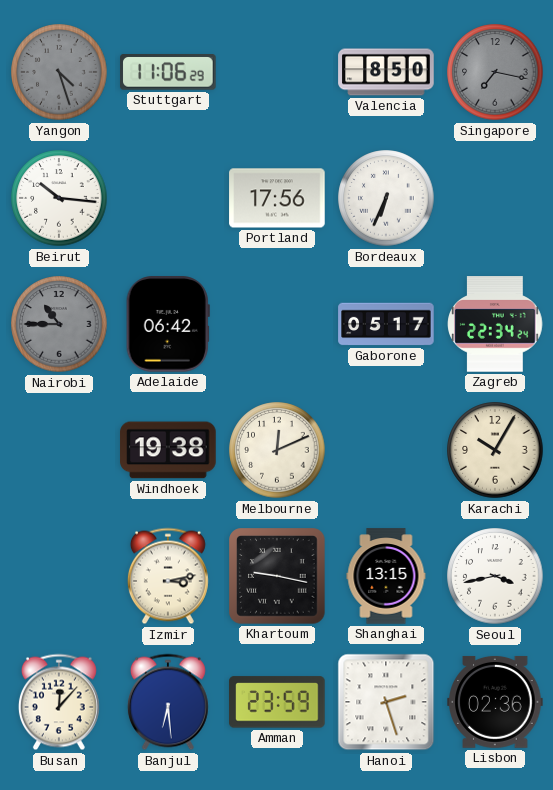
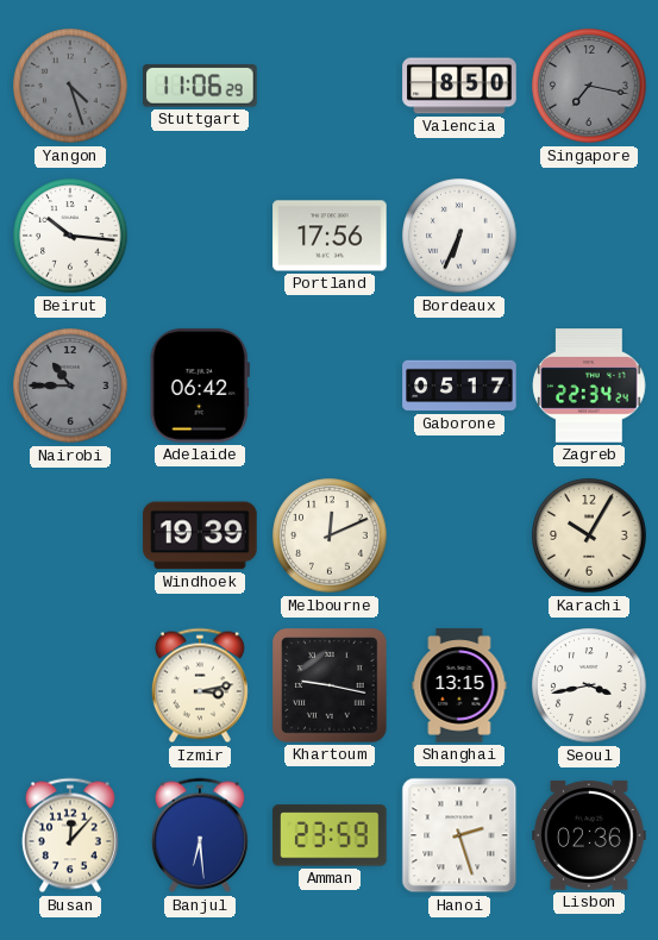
Windhoek: 19:38 -> 19:39 (200, 535)
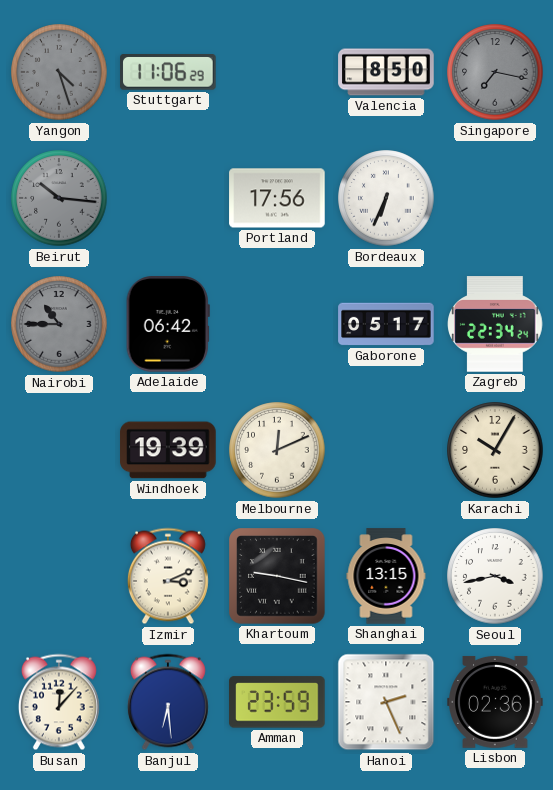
Beirut dial: white -> grey (59, 198)
Izmir: 3:13 -> 3:11 (168, 576)
Hanoi: 2:27 -> 2:26 (386, 702)
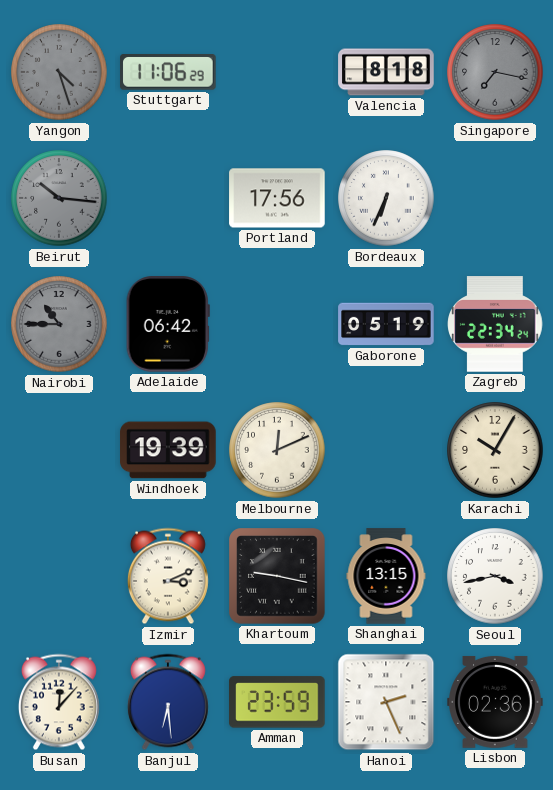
Valencia: 8:50 -> 8:18 (386, 72)
Gaborone: 05:17 -> 05:19 (386, 324)
